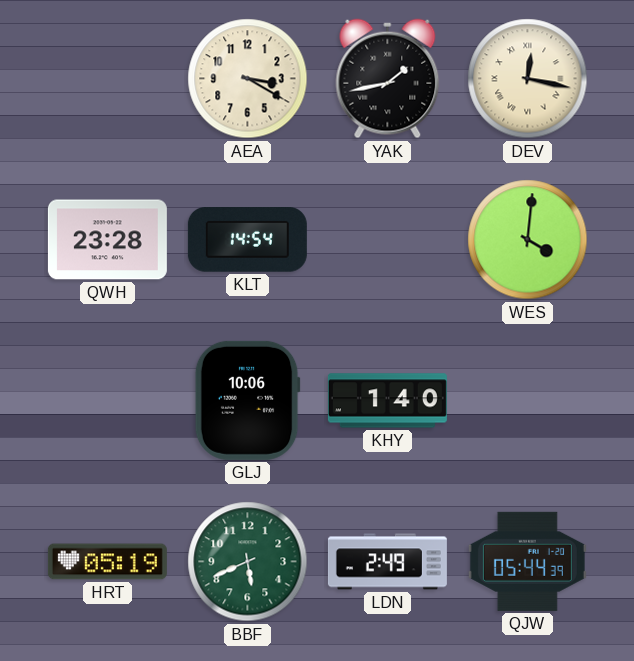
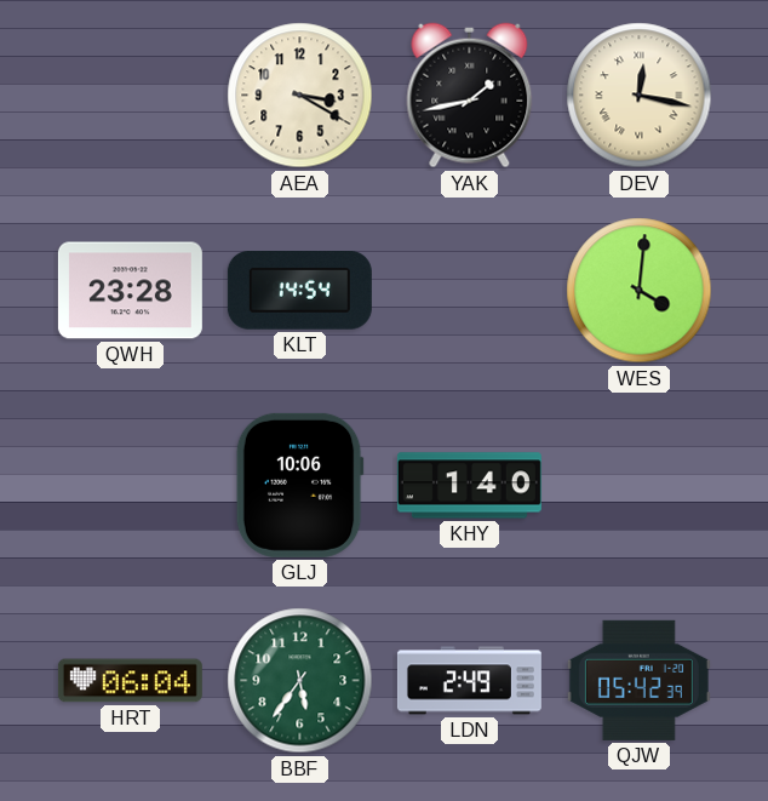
HRT: 05:19 -> 06:04 (130, 681)
BBF: 5:41 -> 5:36 (300, 681)
QJW: 05:44 -> 05:42 (638, 680)
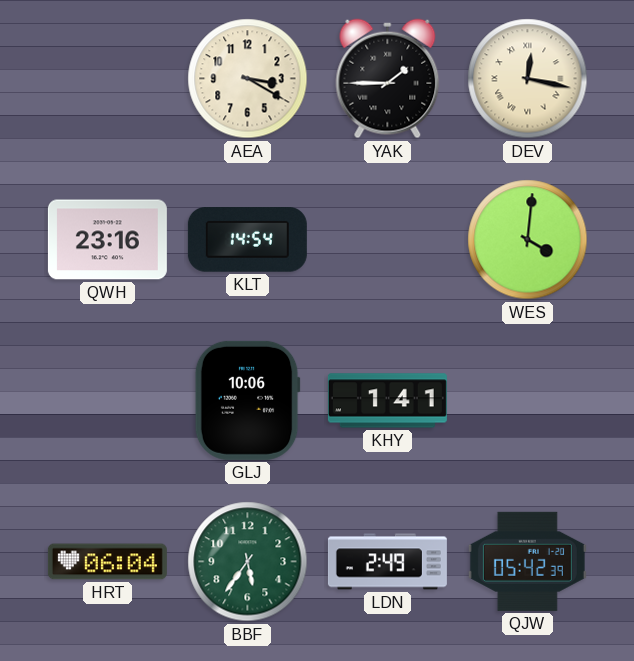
YAK: 1:43 -> 1:45 (388, 79)
QWH: 23:28 -> 23:16 (107, 240)
KHY: 1:40 -> 1:41 (387, 401)
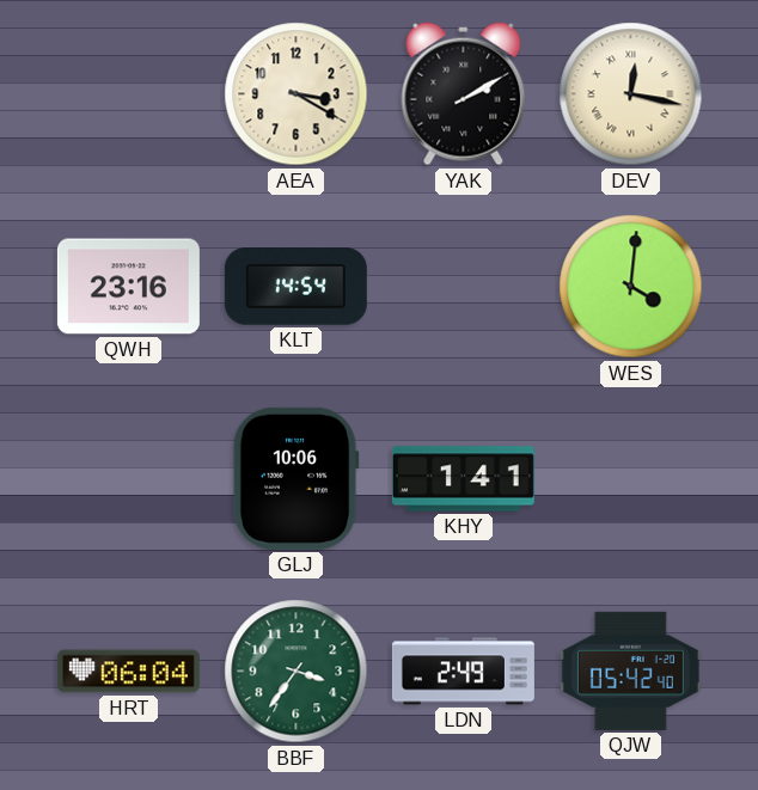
YAK: 1:45 -> 2:10 (464, 94)
BBF: 5:36 -> 3:36 (297, 672)
QJW: 05:42:39 -> 05:42:40 (630, 670)
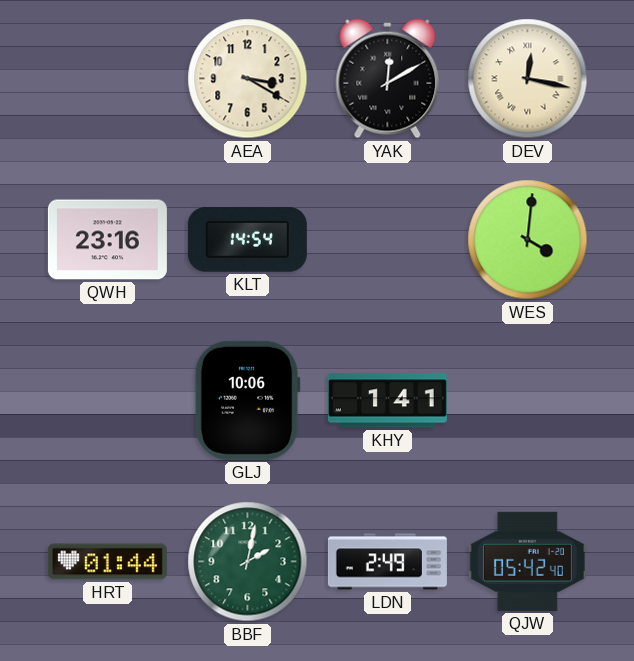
YAK: 2:10 -> 12:10 (388, 79)
HRT: 06:04 -> 01:44 (107, 562)
BBF: 3:36 -> 2:02 (248, 562)
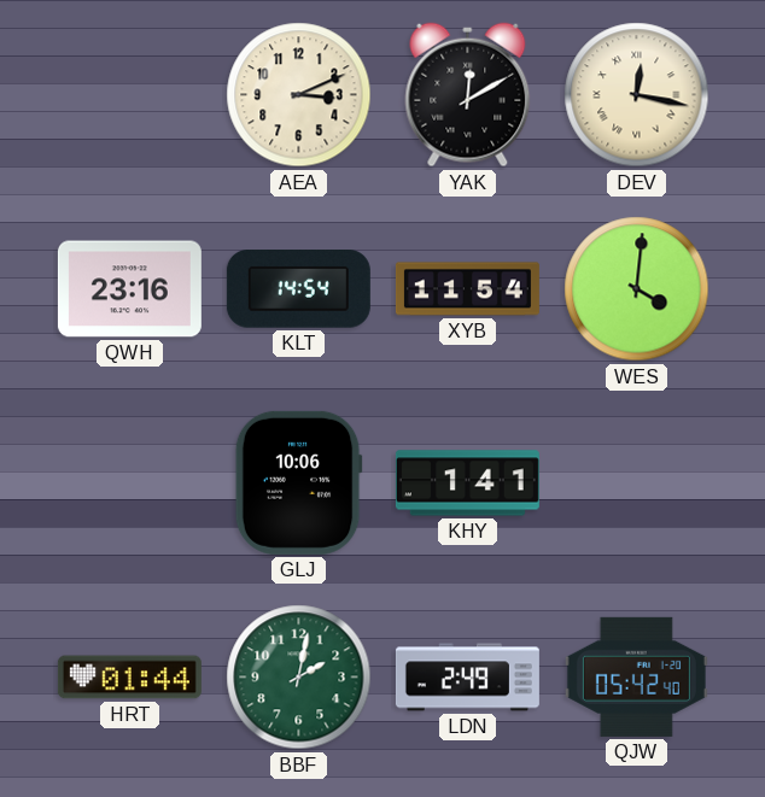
AEA: 3:20 -> 3:11 (299, 95)
XYB: none -> 11:54 (467, 289)
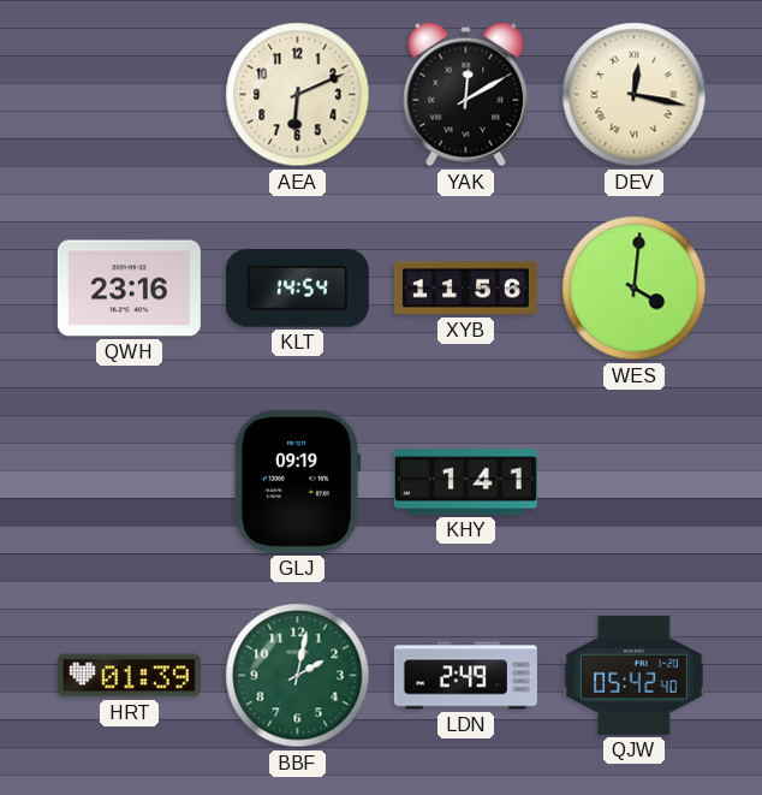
AEA: 3:11 -> 6:11 (298, 95)
XYB: 11:54 -> 11:56 (465, 289)
GLJ: 10:06 -> 09:19 (297, 481)
HRT: 01:44 -> 01:39 (129, 676)
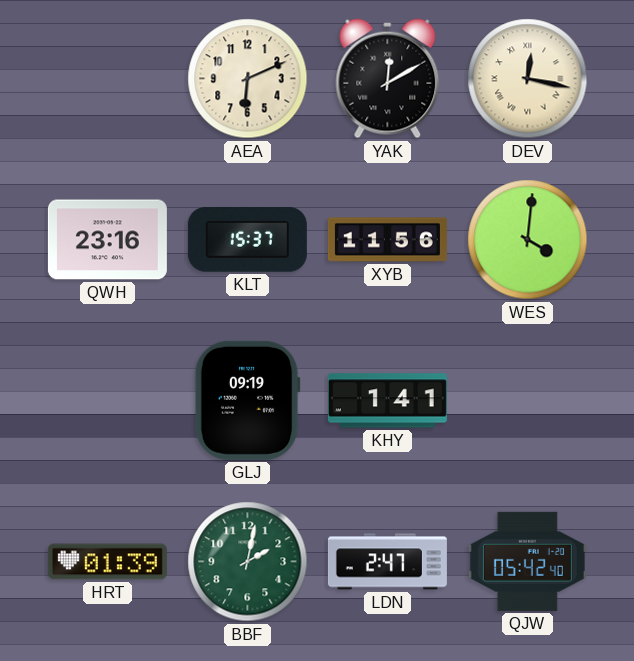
KLT: 14:54 -> 15:37 (247, 240)
LDN: 2:49 -> 2:47 (387, 562)
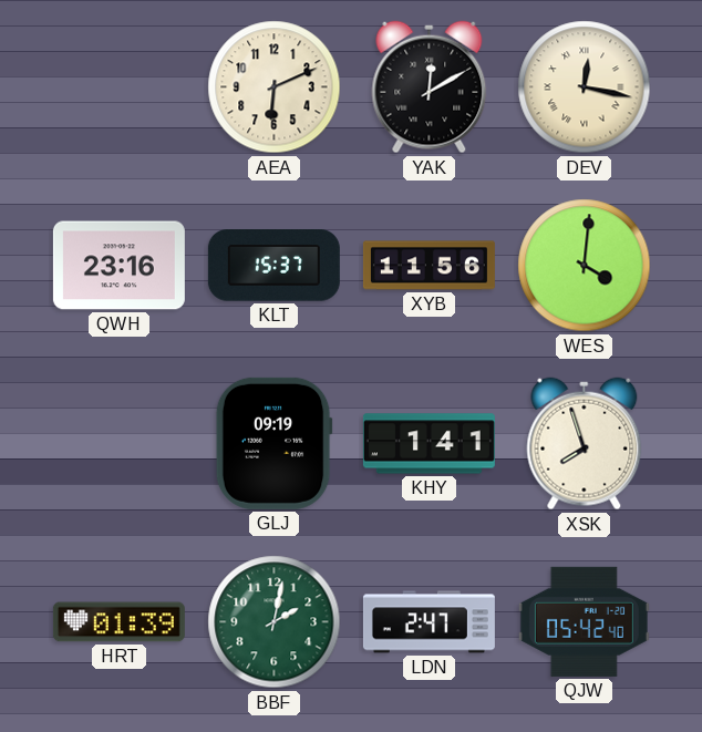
XSK: none -> 7:57 (585, 444)
